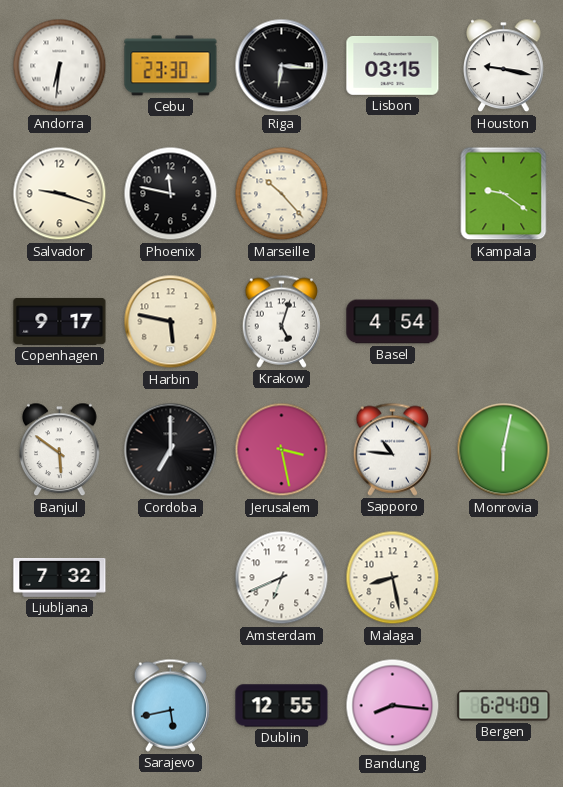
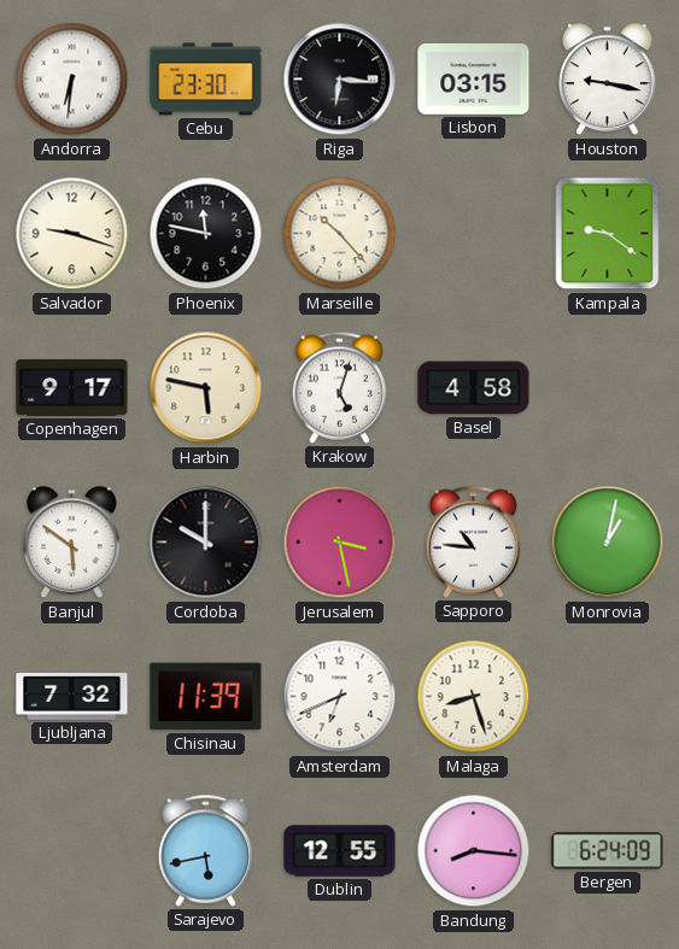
Basel: 4:54 -> 4:58 (474, 388)
Cordoba: 7:00 -> 10:00 (206, 543)
Monrovia: 6:02 -> 1:02 (608, 543)
Chisinau: none -> 11:39 (206, 697)
Malaga: 8:28 -> 8:27 (474, 697)
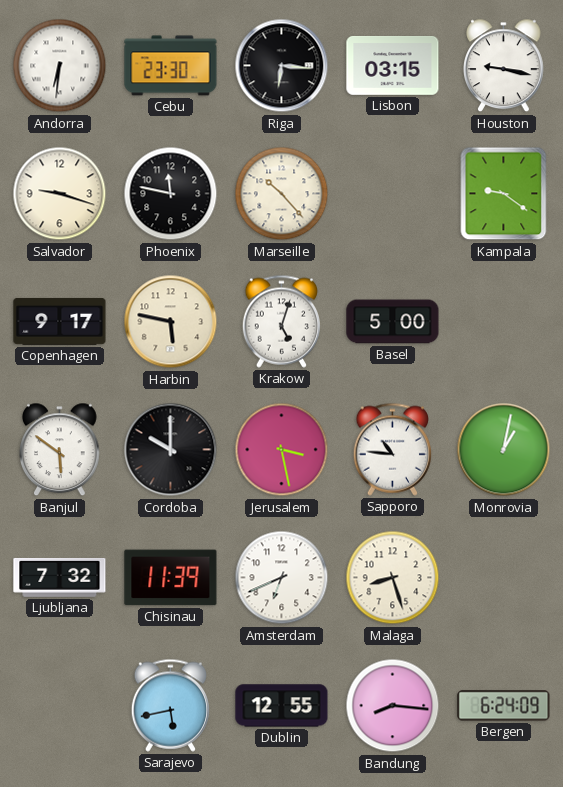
Basel: 4:58 -> 5:00 (393, 322)
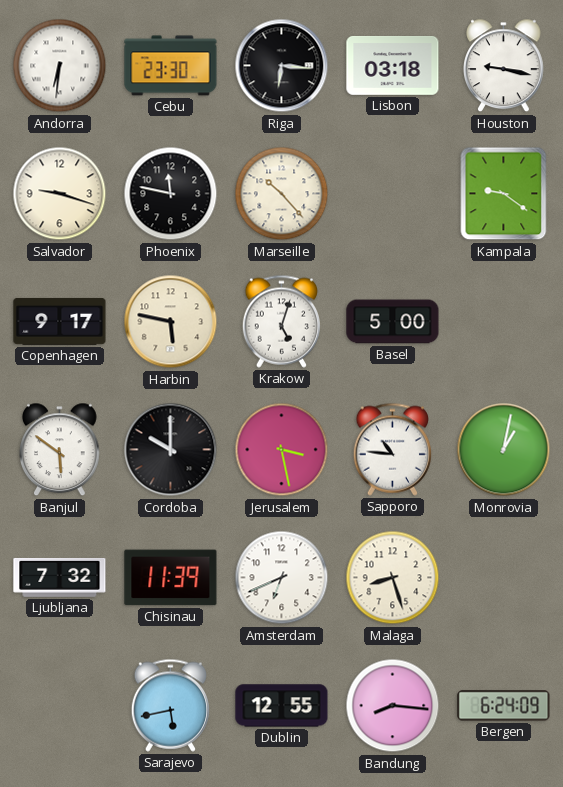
Lisbon: 03:15 -> 03:18 (393, 66)
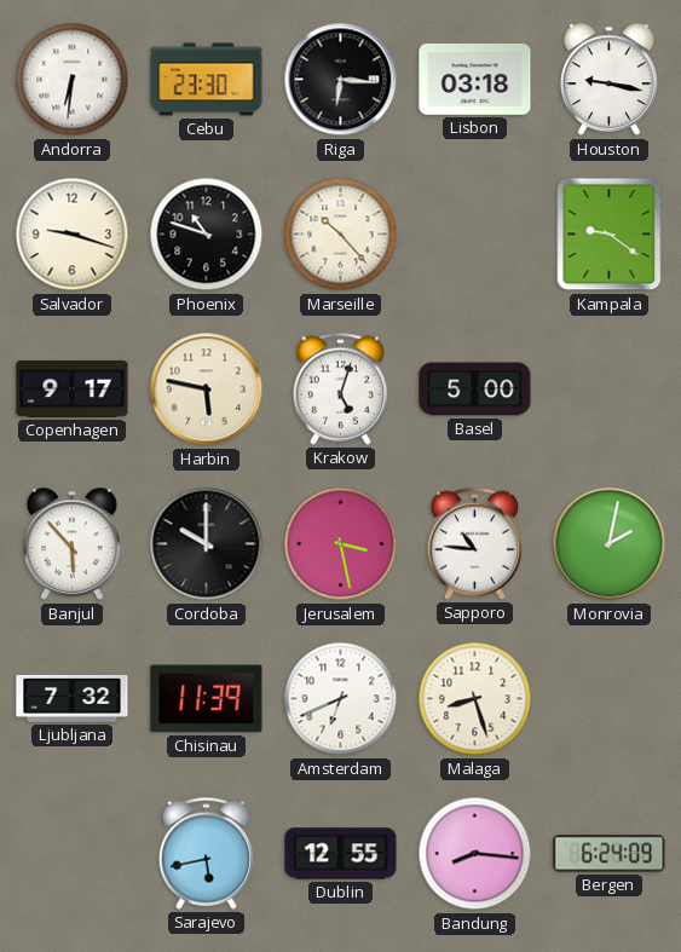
Phoenix: 11:47 -> 10:48 (207, 235)
Banjul: 5:51 -> 5:53 (73, 544)
Monrovia: 1:02 -> 2:02 (610, 544)
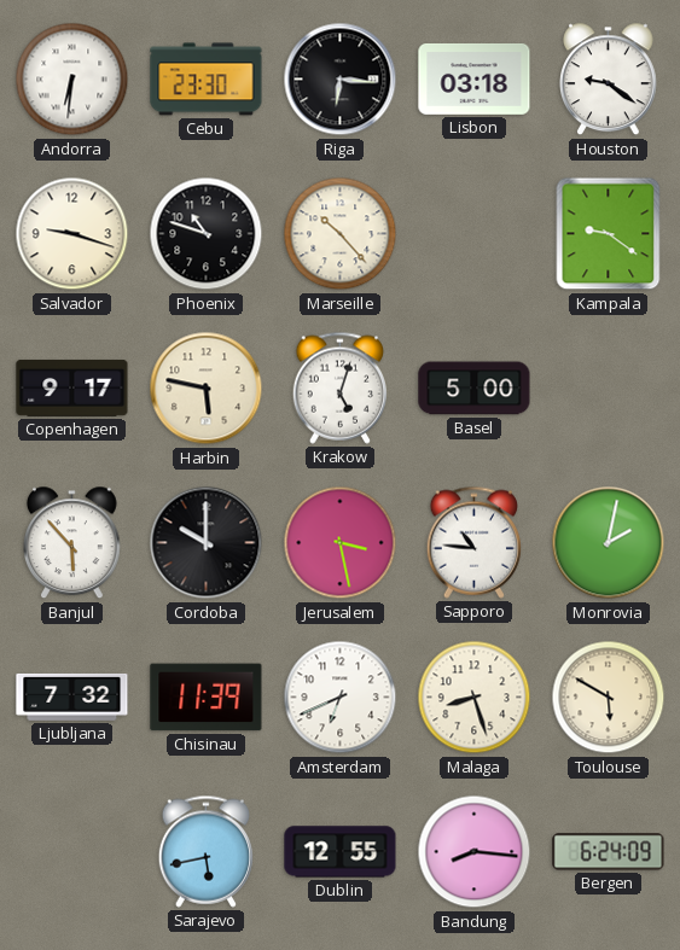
Houston: 9:17 -> 9:21 (609, 80)
Toulouse: none -> 5:50 (609, 698)
